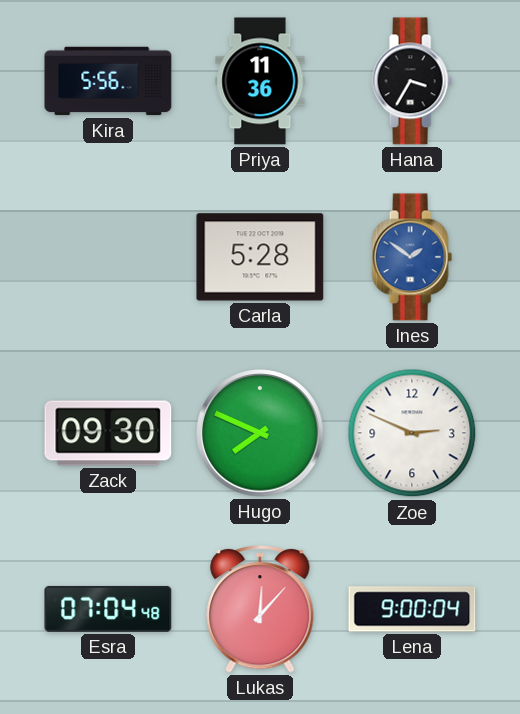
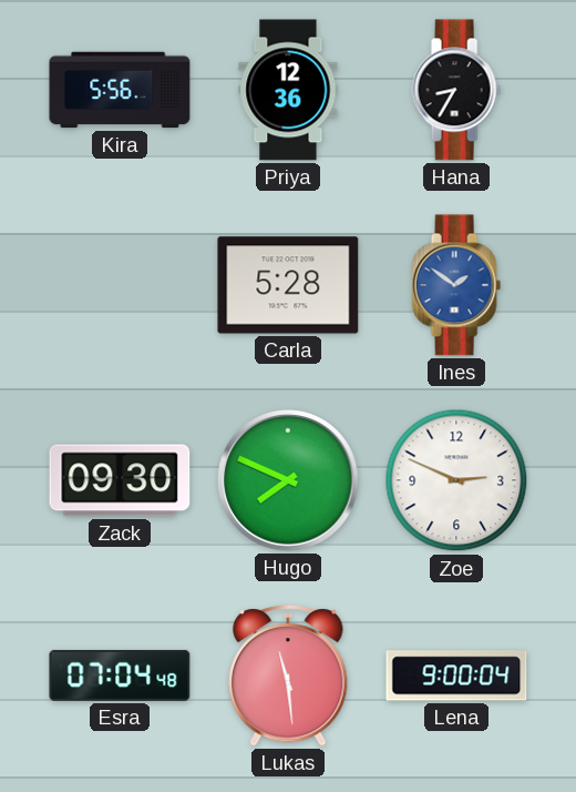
Priya: 11:36 -> 12:36 (288, 90)
Hana: 3:35 -> 8:35 (456, 90)
Lukas: 12:07 -> 11:29 (288, 677)
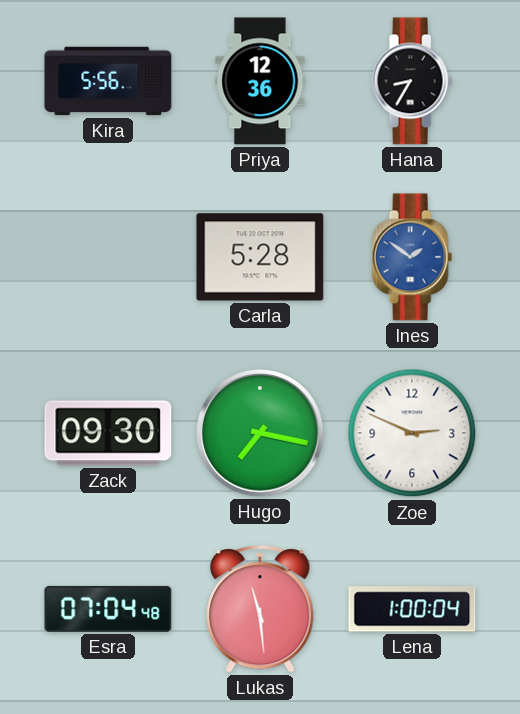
Hugo: 7:49 -> 7:17 (260, 433)
Lena: 9:00 -> 1:00 (412, 609)
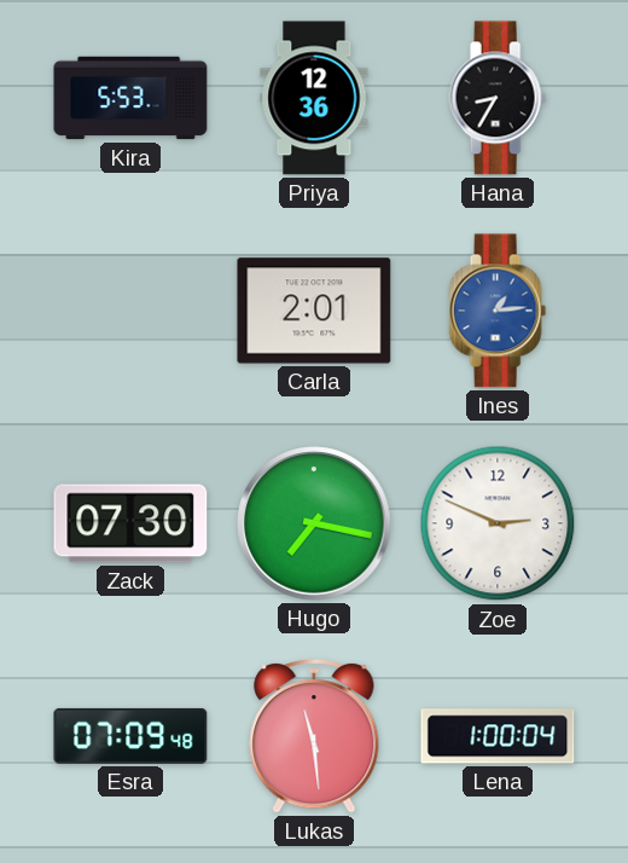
Kira: 5:56 -> 5:53 (130, 98)
Carla: 5:28 -> 2:01 (314, 311)
Ines: 1:51 -> 1:14 (498, 311)
Zack: 09:30 -> 07:30 (130, 523)
Esra: 07:04 -> 07:09 (130, 736)
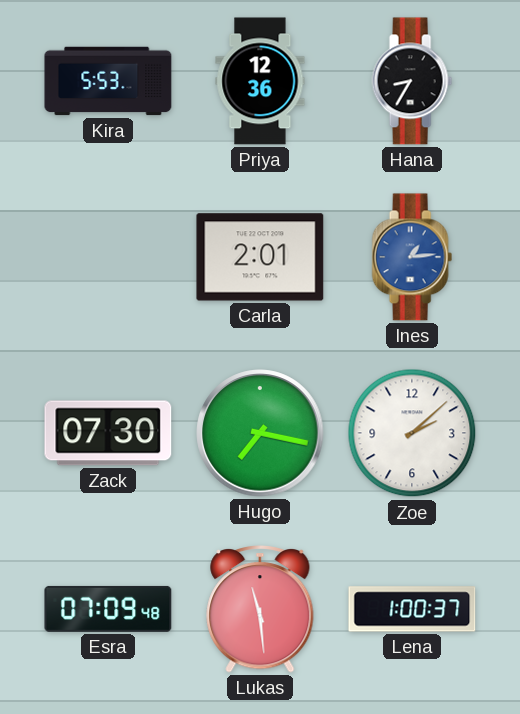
Zoe: 2:49 -> 2:08 (412, 433)
Lena: 1:00:04 -> 1:00:37 (412, 609)
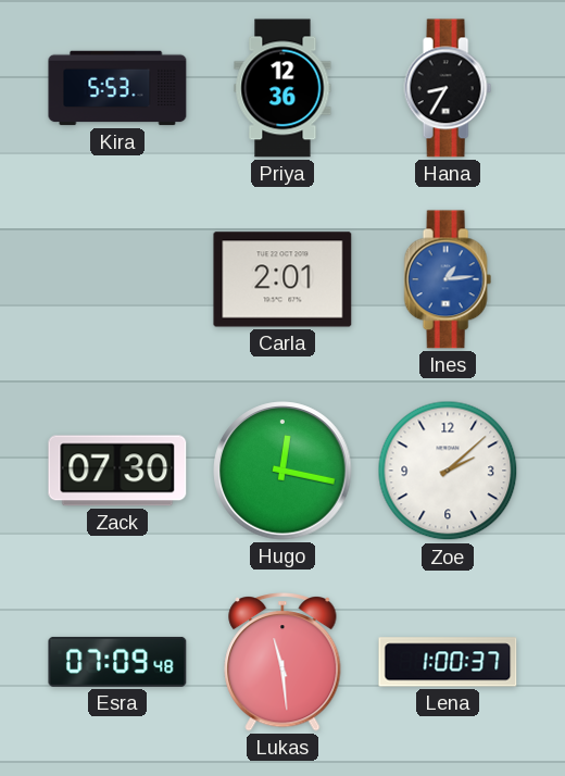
Hugo: 7:17 -> 12:17 (282, 471)
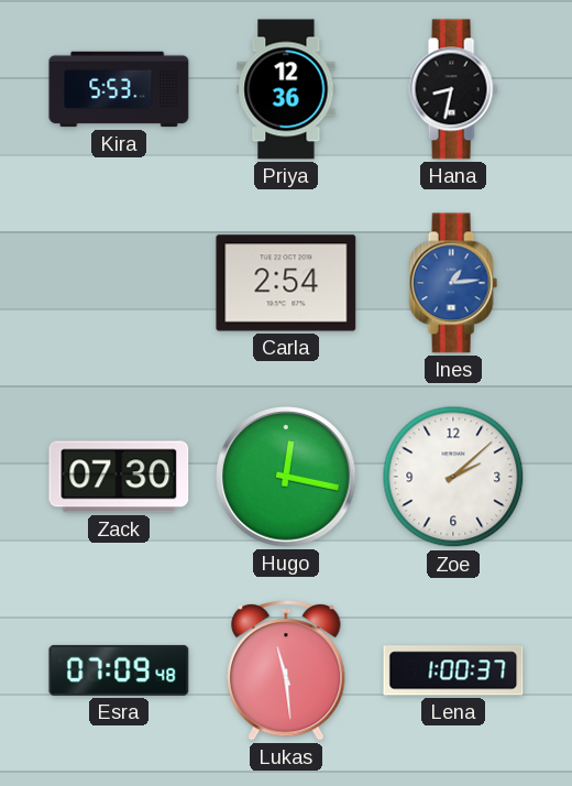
Hana: 8:35 -> 8:32 (453, 89)
Carla: 2:01 -> 2:54 (286, 283)
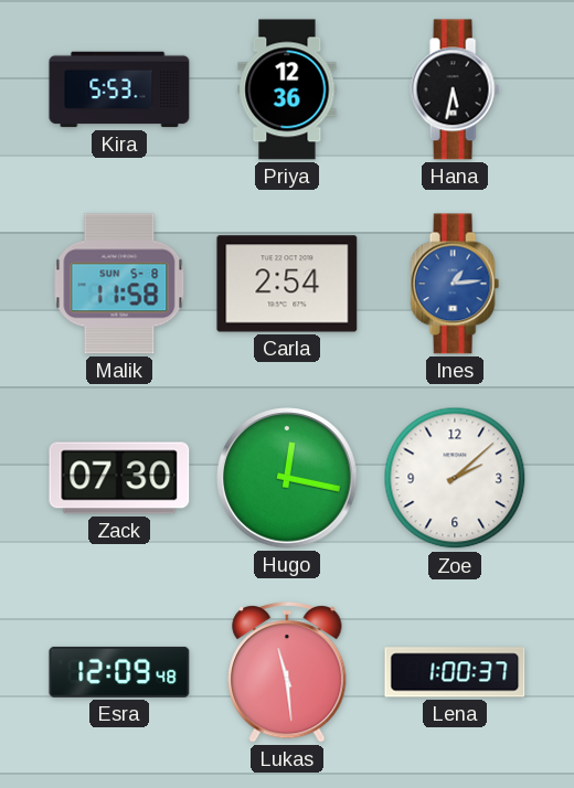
Hana: 8:32 -> 5:32 (455, 89)
Malik: none -> 11:58 (119, 284)
Esra: 07:09 -> 12:09 (119, 672)
